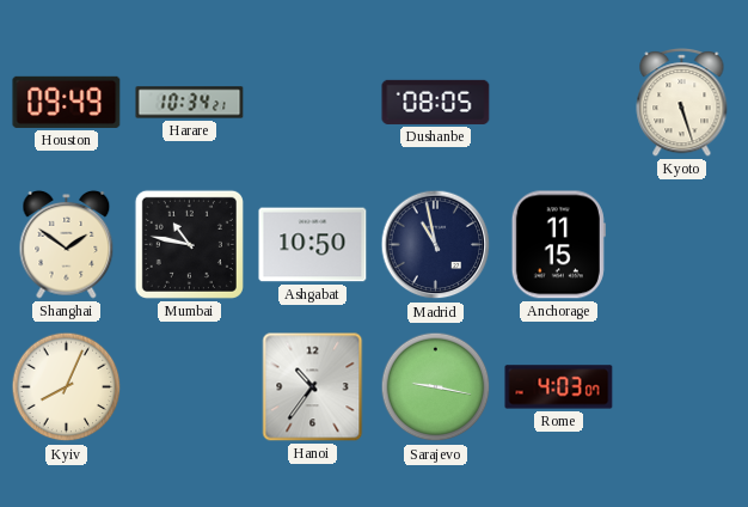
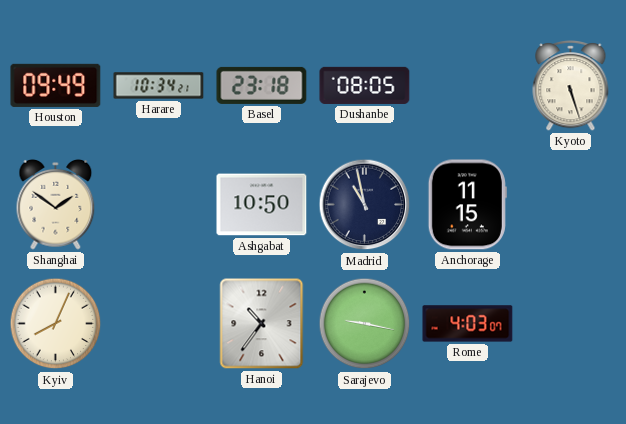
Basel: none -> 23:18 (262, 85)
Mumbai: 10:47 -> none (189, 244)
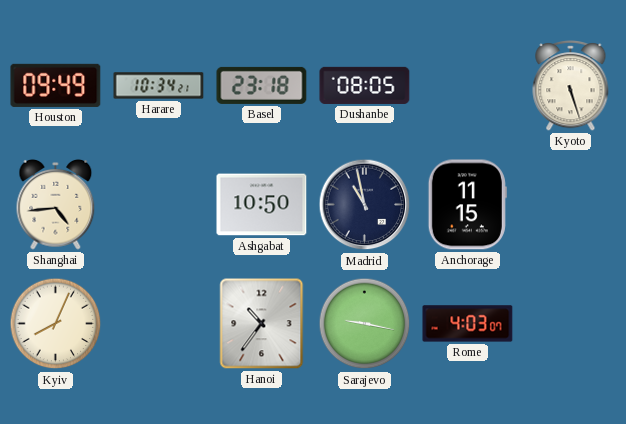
Shanghai: 1:51 -> 4:44 (56, 204)
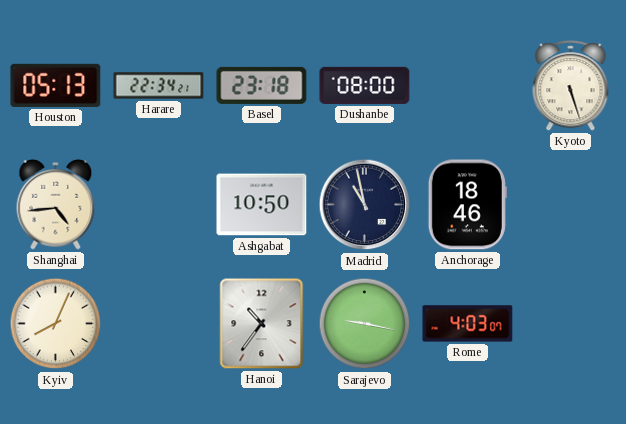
Houston: 09:49 -> 05:13 (56, 85)
Harare: 10:34 -> 22:34 (159, 86)
Dushanbe: 08:05 -> 08:00 (365, 85)
Anchorage: 11:15 -> 18:46 (467, 205)
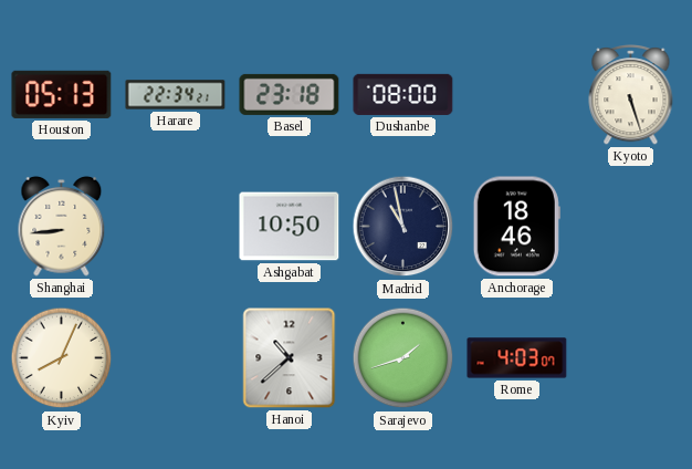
Shanghai: 4:44 -> 8:44 (62, 226)
Hanoi: 10:36 -> 10:38 (290, 358)
Sarajevo: 9:17 -> 1:42 (403, 358)
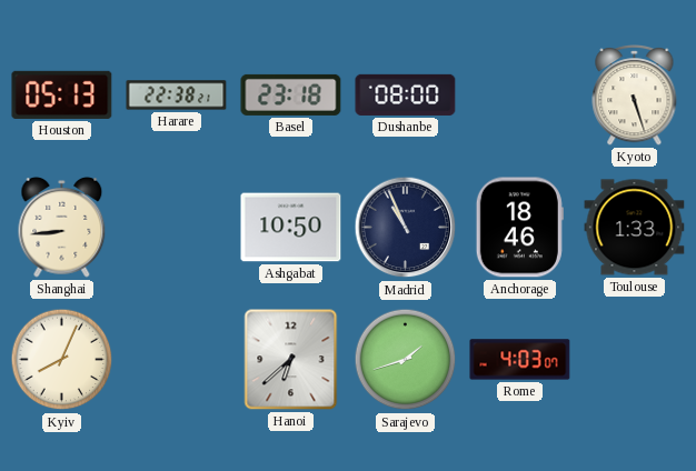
Harare: 22:34 -> 22:38 (177, 96)
Madrid: 10:58 -> 10:56 (406, 228)
Toulouse: none -> 1:33 (635, 228)
Hanoi: 10:38 -> 6:38 (291, 360)
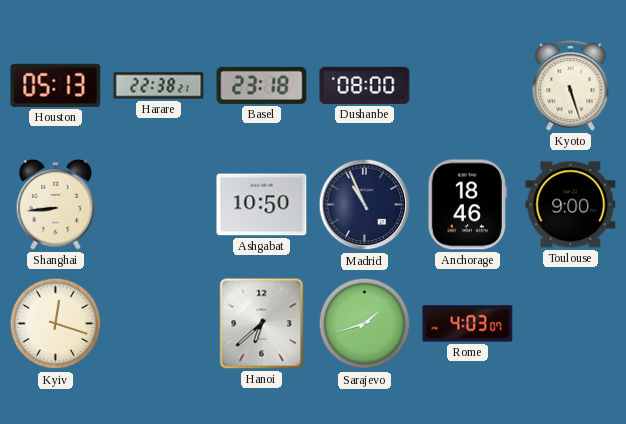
Toulouse: 1:33 -> 9:00 (571, 205)
Kyiv: 8:04 -> 12:18 (56, 324)
